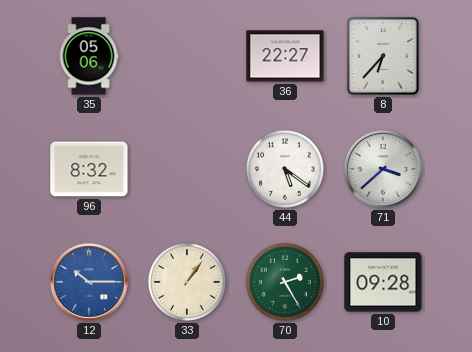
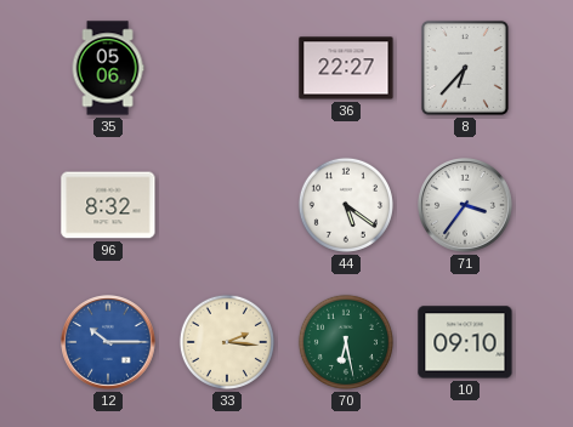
71: 3:38 -> 3:36 (466, 206)
33: 1:06 -> 2:16 (227, 342)
70: 2:25 -> 6:28 (346, 342)
10: 09:28 -> 09:10 (465, 342)
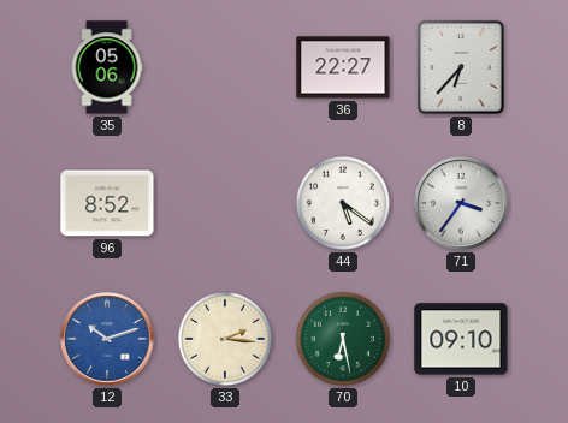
96: 8:32 -> 8:52 (107, 203)
12: 10:15 -> 10:12 (108, 340)
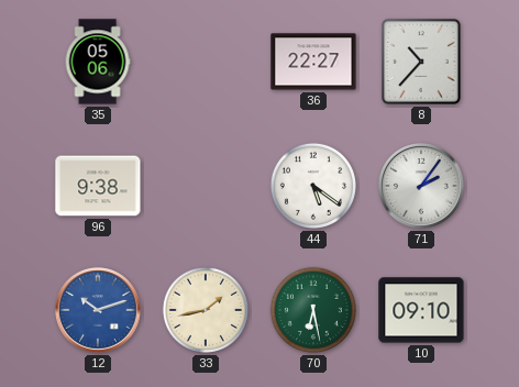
8: 6:37 -> 10:37 (421, 62)
96: 8:52 -> 9:38 (98, 186)
71: 3:36 -> 2:06 (422, 187)
33: 2:16 -> 1:43 (206, 310)
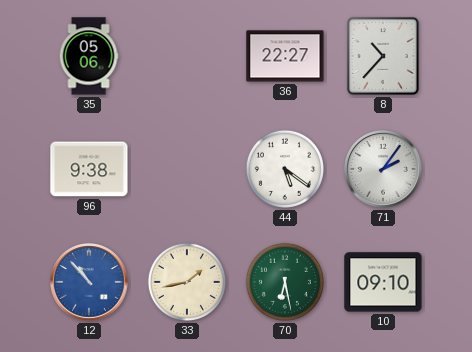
12: 10:12 -> 10:53 (90, 283)
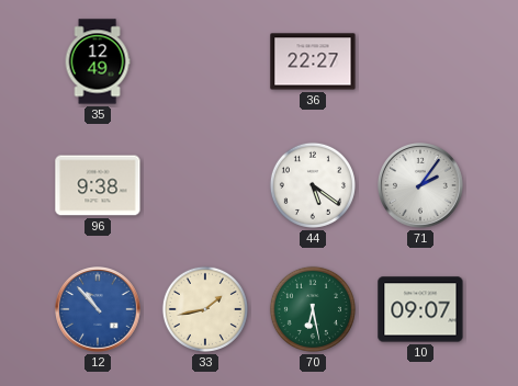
35: 05:06 -> 12:49 (98, 61)
8: 10:37 -> none (383, 56)
10: 09:10 -> 09:07 (420, 309)
